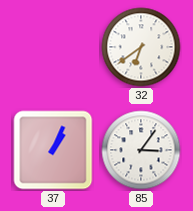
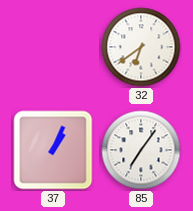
85: 3:06 -> 7:06 (141, 150)
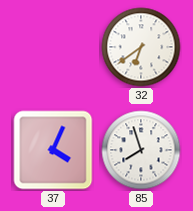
37: 1:04 -> 4:04 (53, 150)
85: 7:06 -> 7:57 (141, 150)
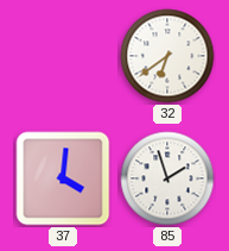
37: 4:04 -> 4:01 (63, 178)
85: 7:57 -> 1:57 (167, 178)
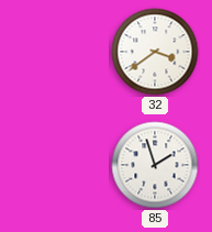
32: 6:39 -> 3:39 (155, 52)
37: 4:01 -> none (63, 178)
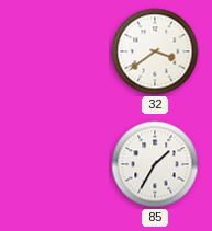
85: 1:57 -> 1:35 (155, 164)
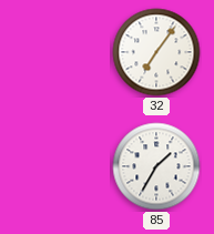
32: 3:39 -> 7:06 (156, 52)
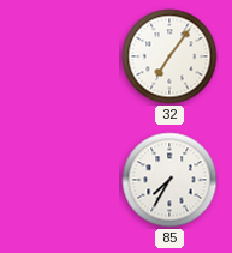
85: 1:35 -> 7:35 (169, 180)
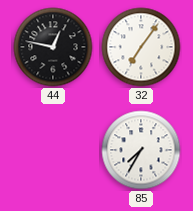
44: none -> 12:47 (53, 47)
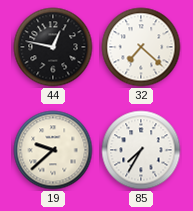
32: 7:06 -> 7:22 (141, 47)
19: none -> 9:38 (53, 150)
